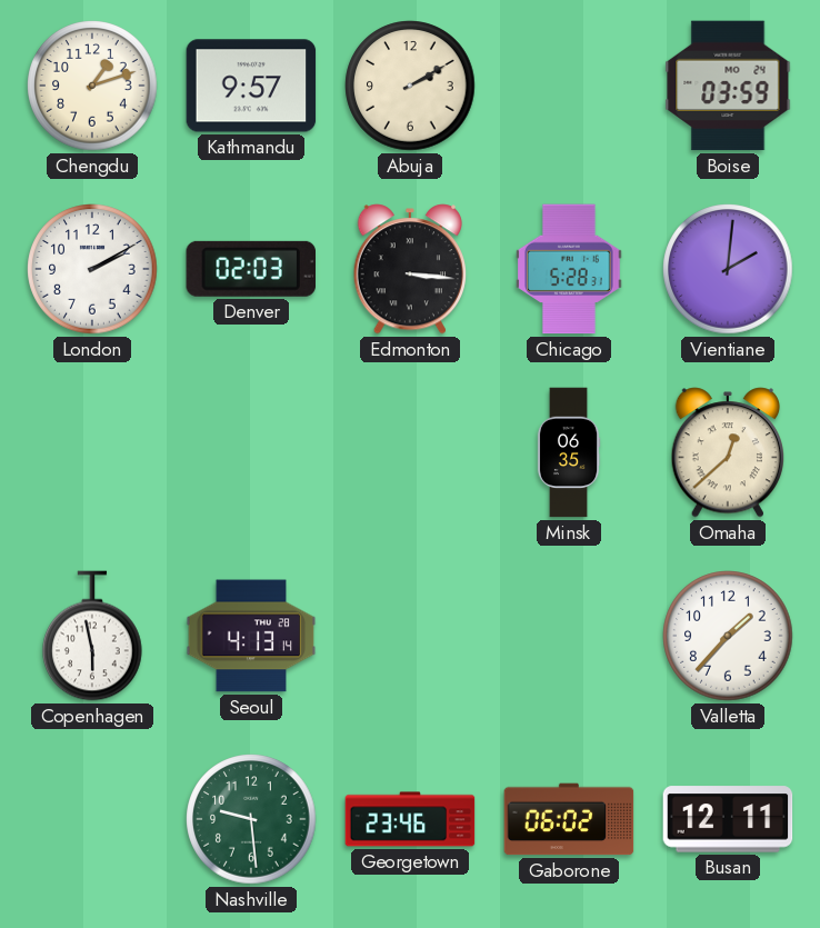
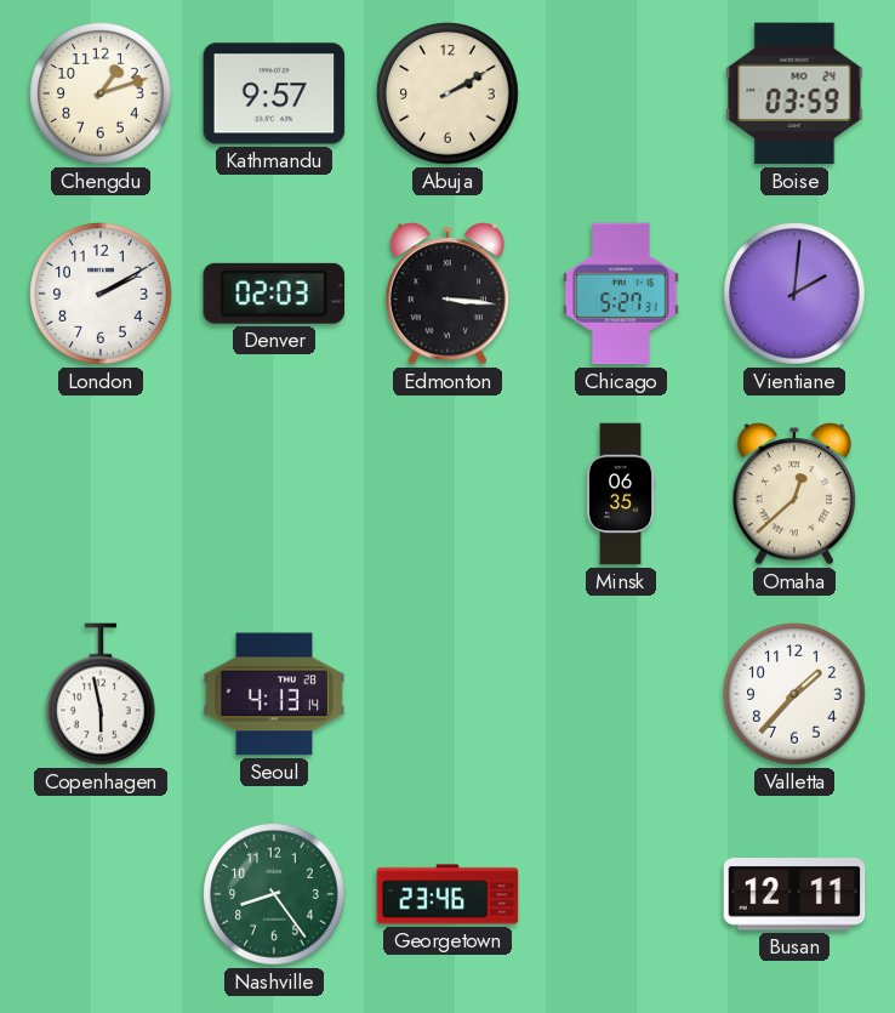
Chicago: 5:28 -> 5:27 (621, 294)
Nashville: 9:29 -> 8:24 (274, 894)
Gaborone: 06:02 -> none (569, 819)
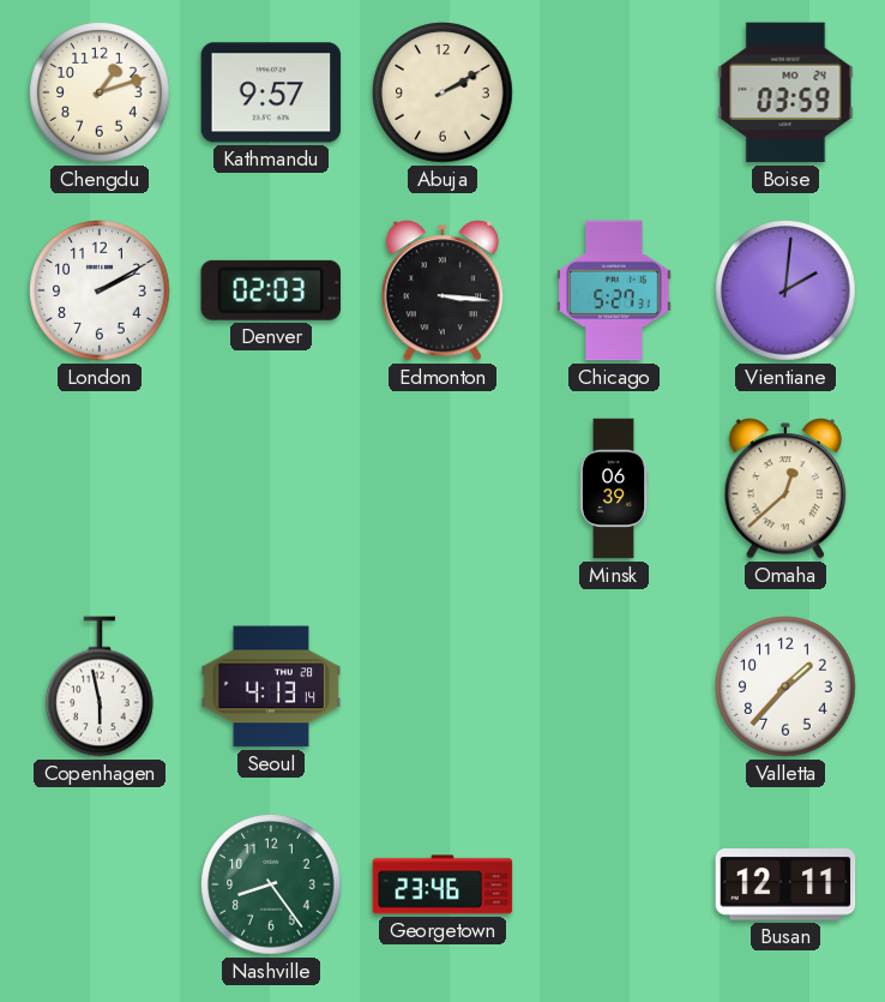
Minsk: 06:35 -> 06:39 (614, 488)
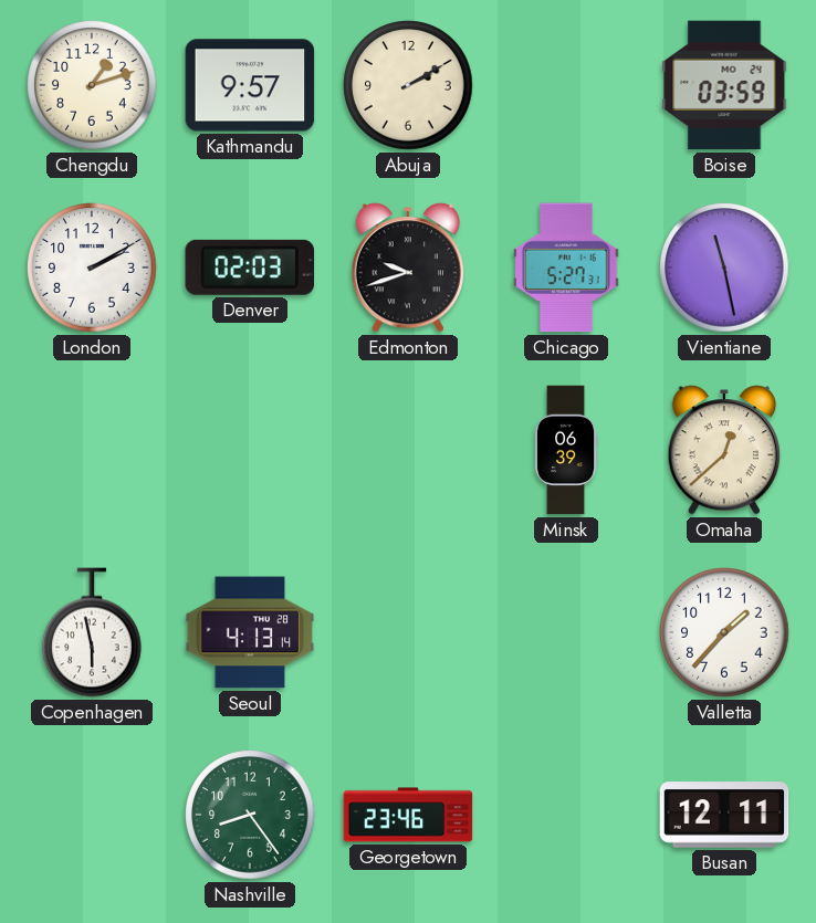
Edmonton: 3:16 -> 9:42 (407, 268)
Vientiane: 2:01 -> 11:28 (724, 268)
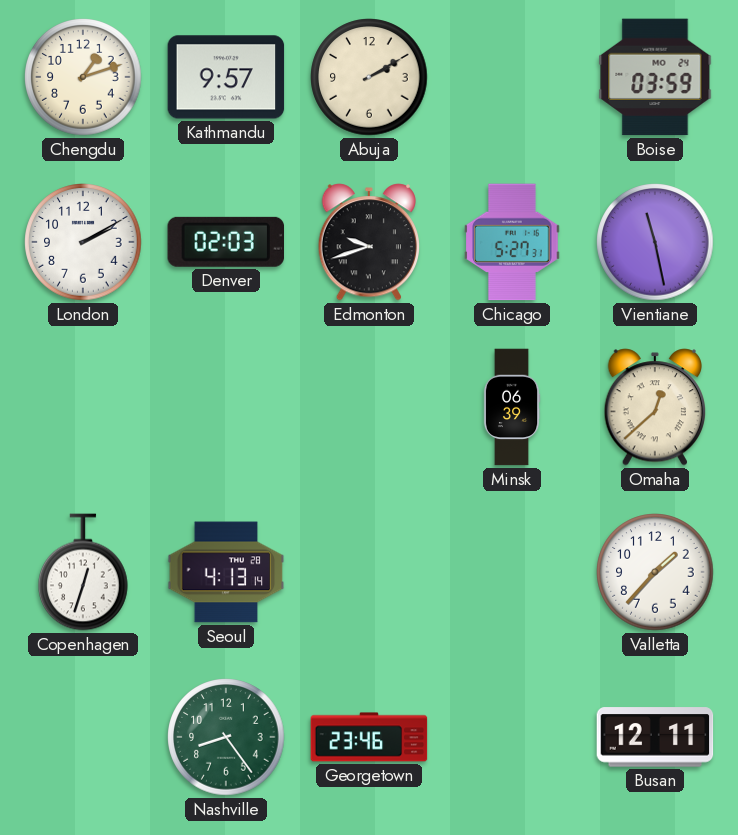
Copenhagen: 5:58 -> 12:33 (84, 572)
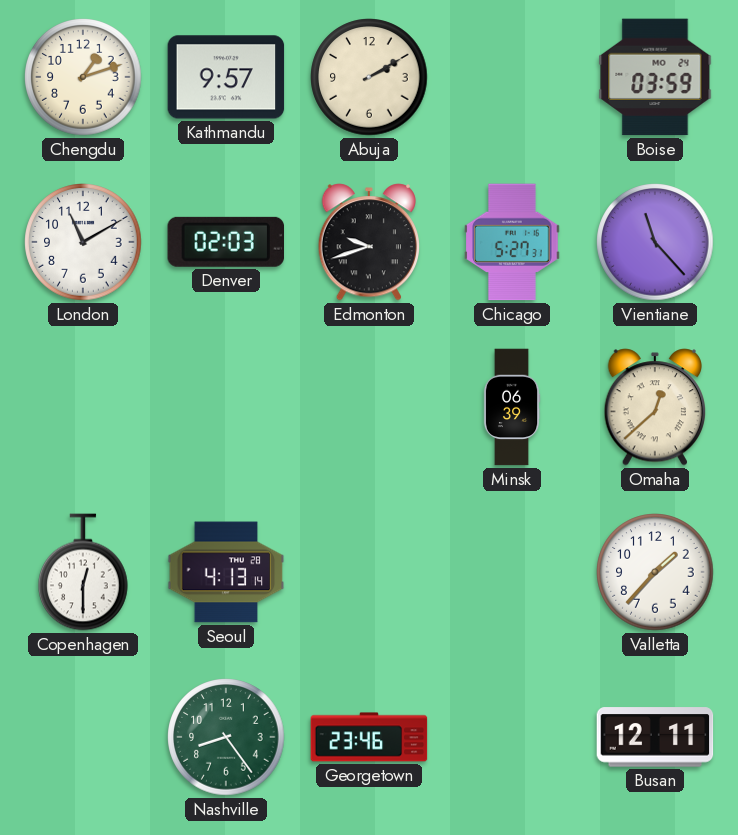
London: 2:10 -> 11:10 (83, 242)
Vientiane: 11:28 -> 11:23 (655, 242)
Copenhagen: 12:33 -> 12:30 (84, 572)
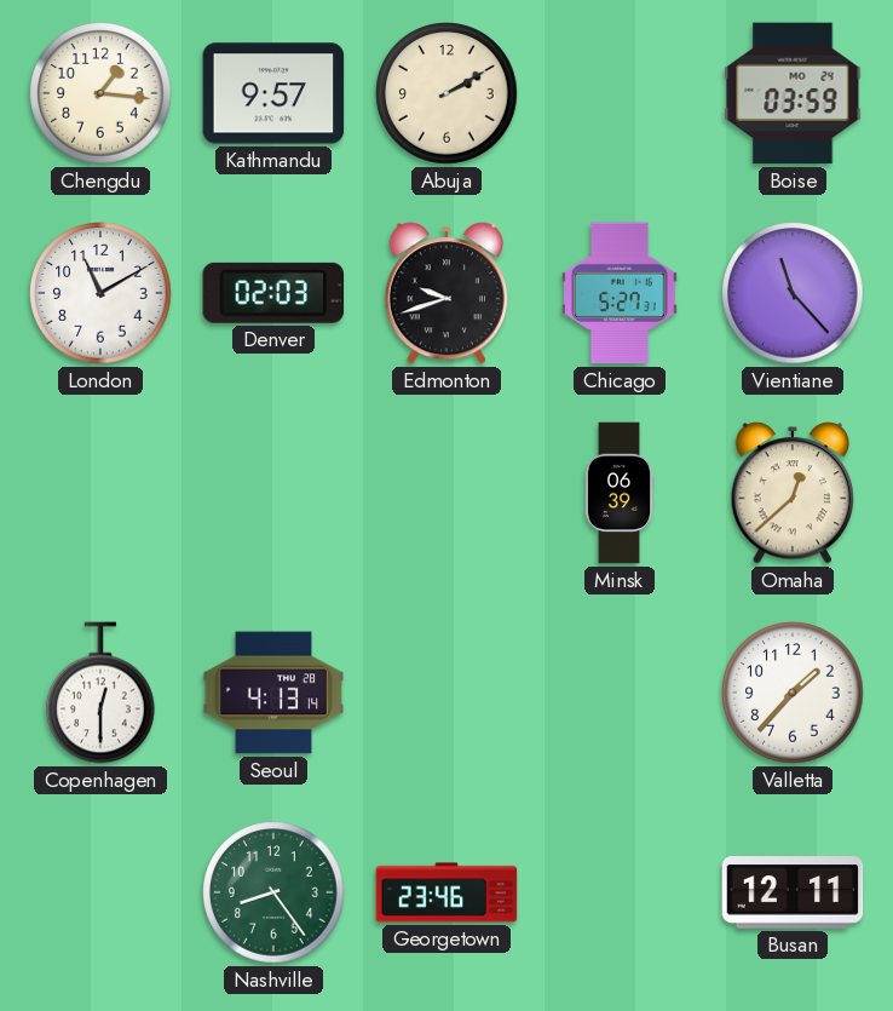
Chengdu: 1:12 -> 1:16 (100, 93)
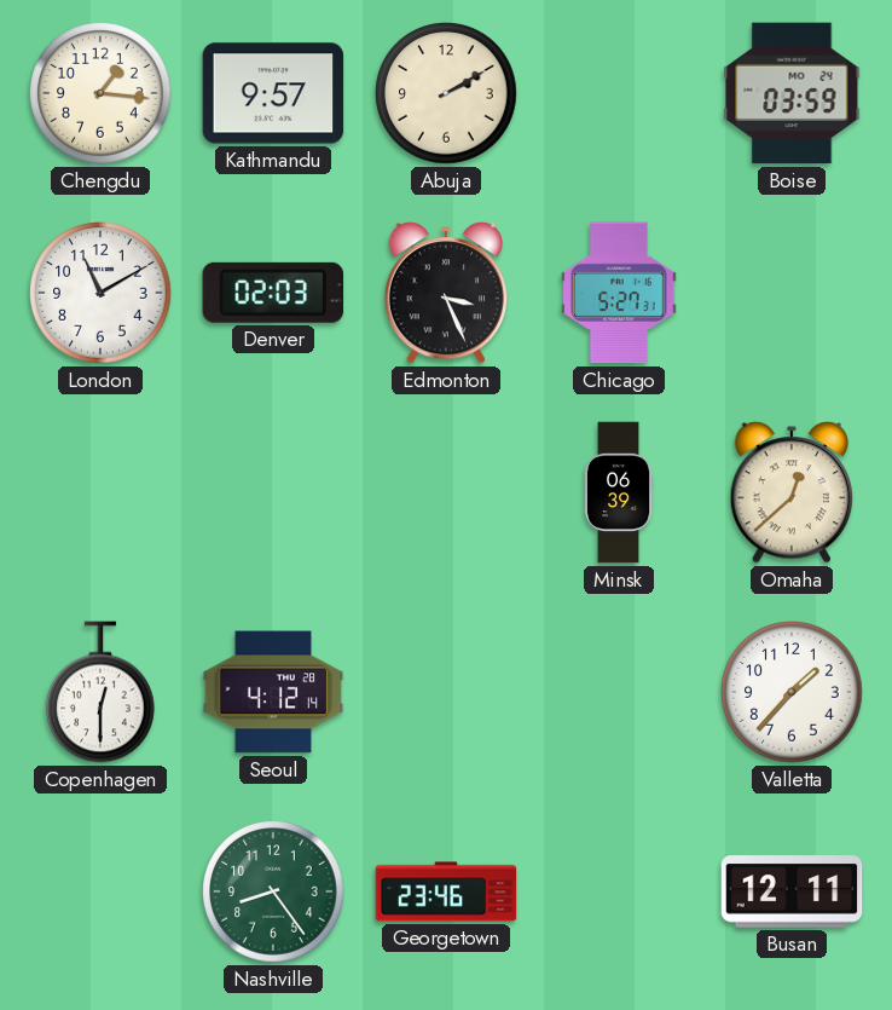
Edmonton: 9:42 -> 3:26 (445, 293)
Vientiane: 11:23 -> none (793, 293)
Seoul: 4:13 -> 4:12 (273, 692)
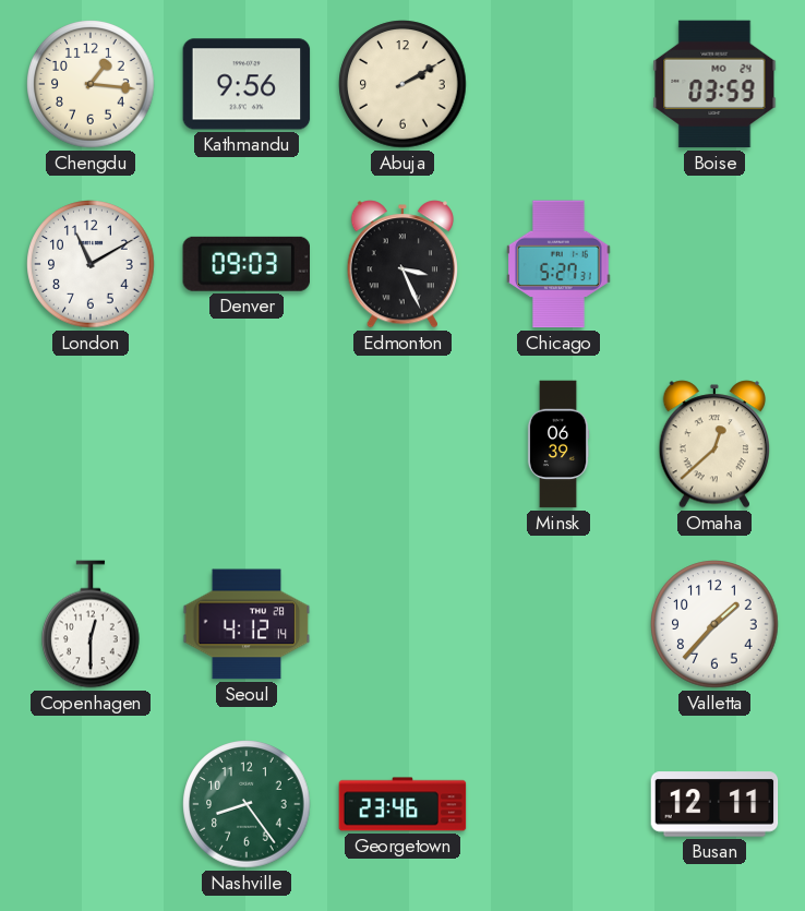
Kathmandu: 9:57 -> 9:56 (247, 84)
Denver: 02:03 -> 09:03 (245, 264)
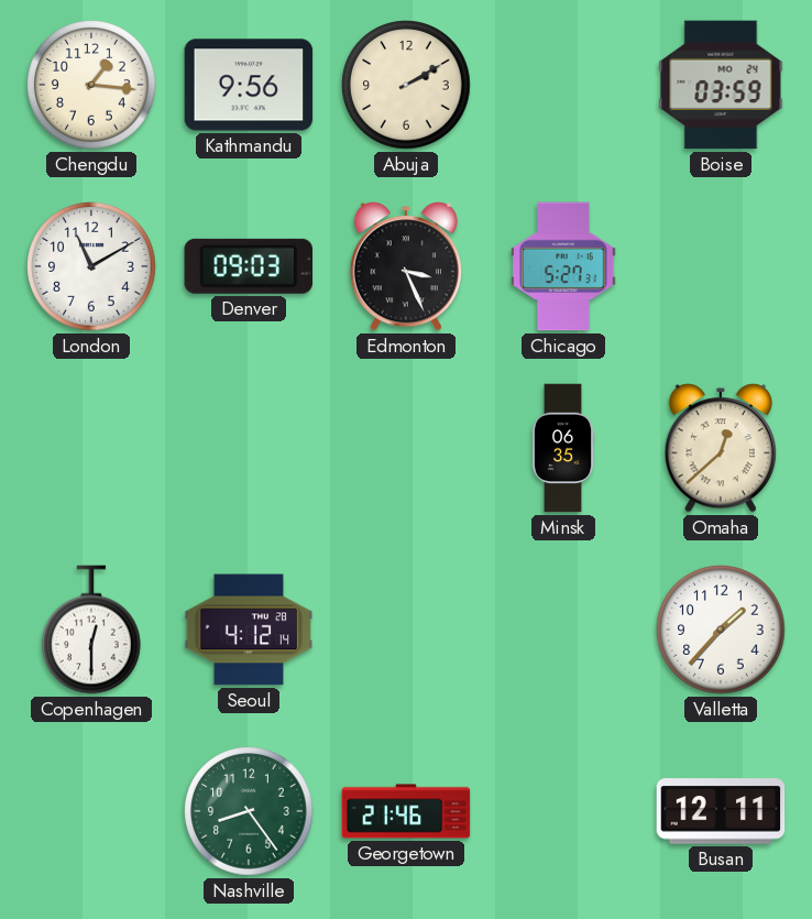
Minsk: 06:39 -> 06:35 (563, 448)
Georgetown: 23:46 -> 21:46 (406, 811)
